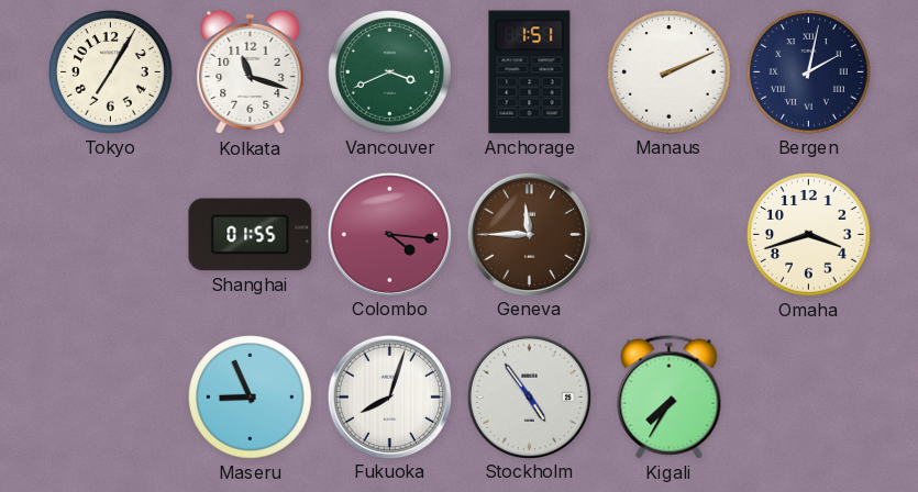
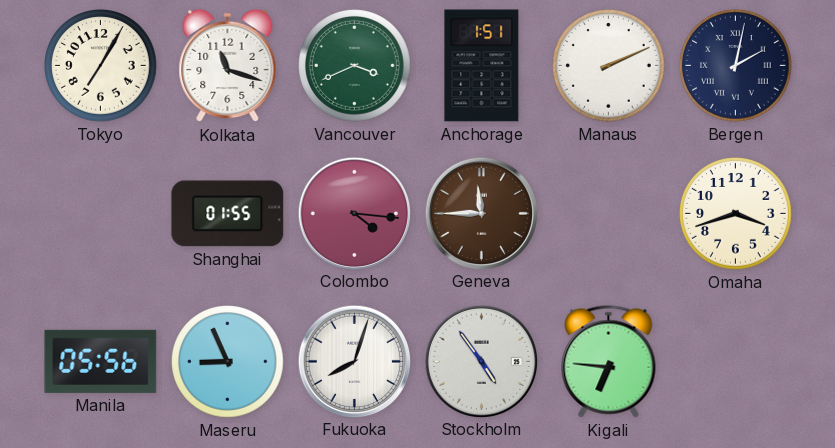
Manila: none -> 05:56 (101, 361)
Kigali: 7:35 -> 6:46 (609, 362)
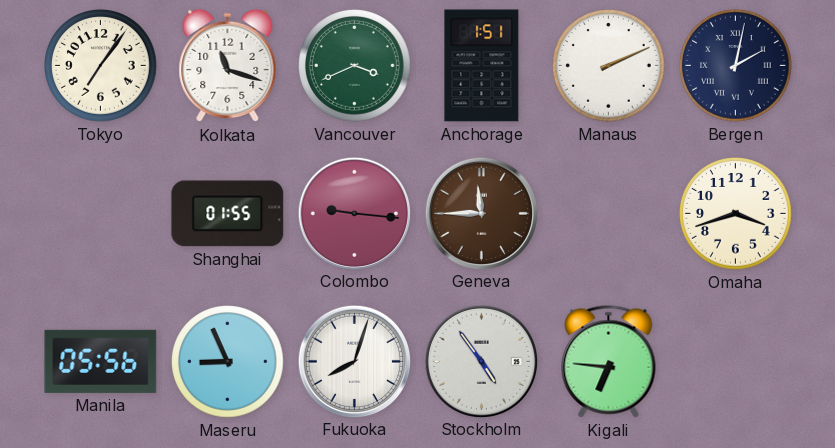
Tokyo: 7:05 -> 7:06 (101, 66)
Colombo: 4:16 -> 9:16 (354, 213)
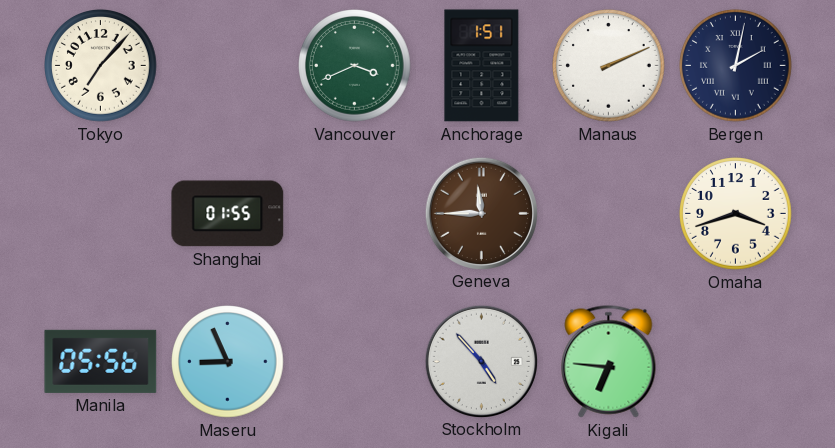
Tokyo: 7:06 -> 7:07 (101, 66)
Kolkata: 11:18 -> none (228, 66)
Colombo: 9:16 -> none (354, 213)
Fukuoka: 8:03 -> none (354, 361)
Stockholm: 4:54 -> 4:53 (481, 361)
